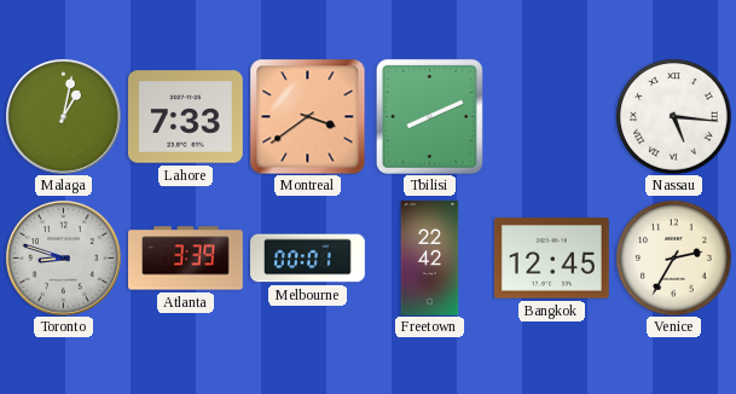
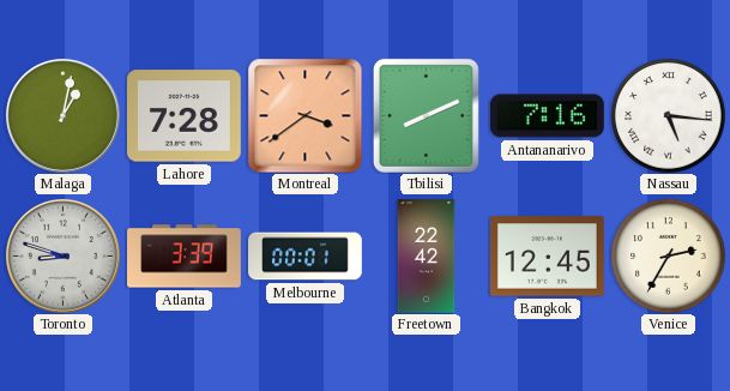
Lahore: 7:33 -> 7:28 (185, 116)
Antananarivo: none -> 7:16 (548, 116)
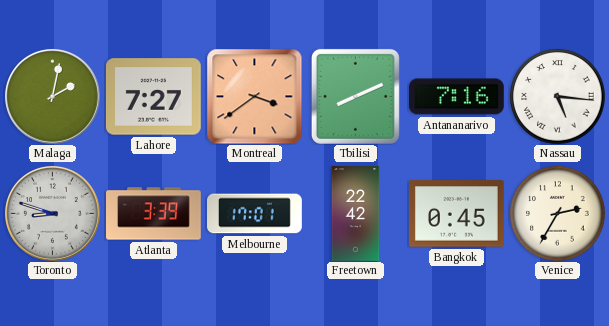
Malaga: 1:02 -> 2:02 (52, 96)
Lahore: 7:28 -> 7:27 (154, 97)
Melbourne: 00:01 -> 17:01 (255, 214)
Bangkok: 12:45 -> 0:45 (456, 214)
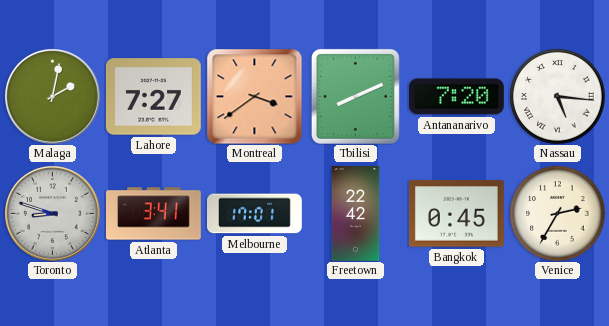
Antananarivo: 7:16 -> 7:20 (457, 97)
Atlanta: 3:39 -> 3:41 (154, 214)
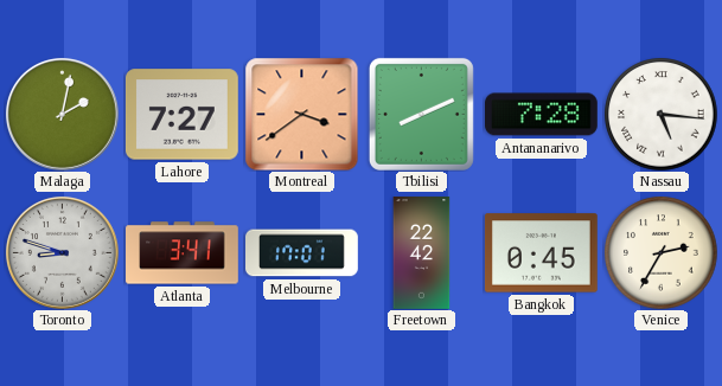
Antananarivo: 7:20 -> 7:28 (542, 115)
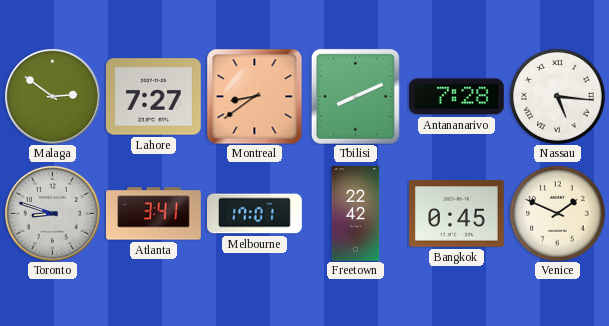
Malaga: 2:02 -> 2:51 (52, 96)
Montreal: 3:39 -> 8:39 (254, 96)
Venice: 2:35 -> 1:49 (557, 213)
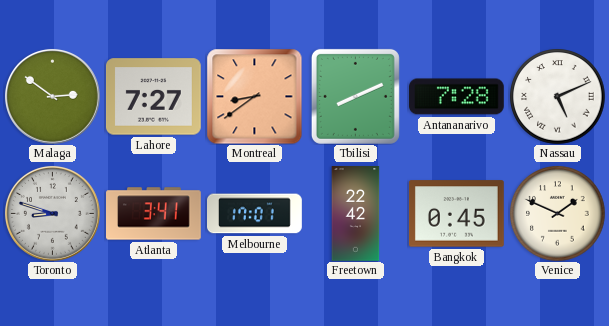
Nassau: 5:16 -> 5:11 (557, 96)
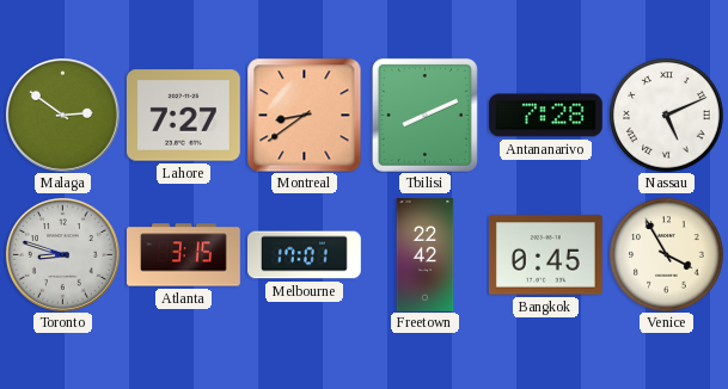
Atlanta: 3:41 -> 3:15 (184, 255)
Venice: 1:49 -> 3:55 (666, 254)
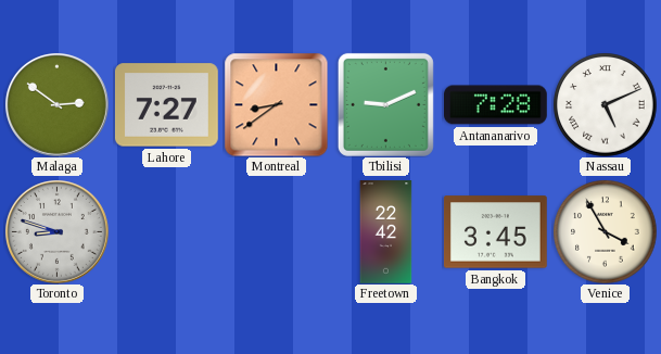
Tbilisi: 8:11 -> 9:11 (385, 104)
Atlanta: 3:15 -> none (184, 255)
Melbourne: 17:01 -> none (305, 255)
Bangkok: 0:45 -> 3:45 (495, 232)
